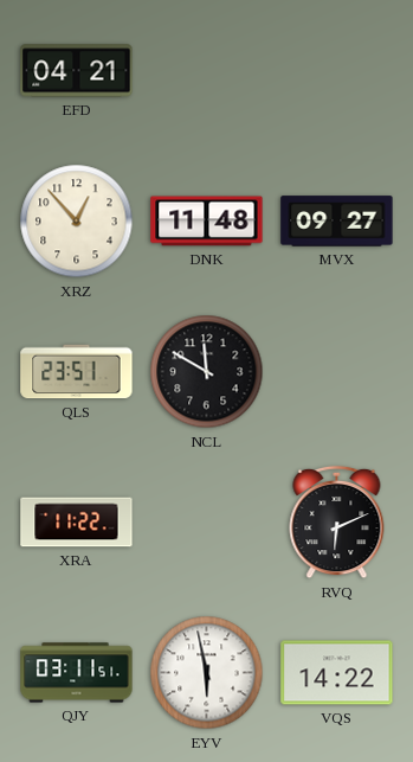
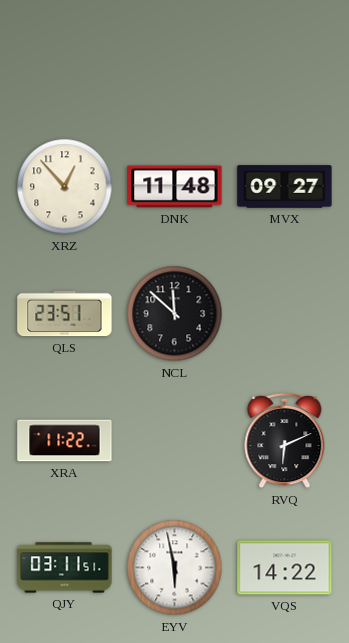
EFD: 04:21 -> none (77, 71)
NCL: 11:50 -> 11:52 (175, 314)
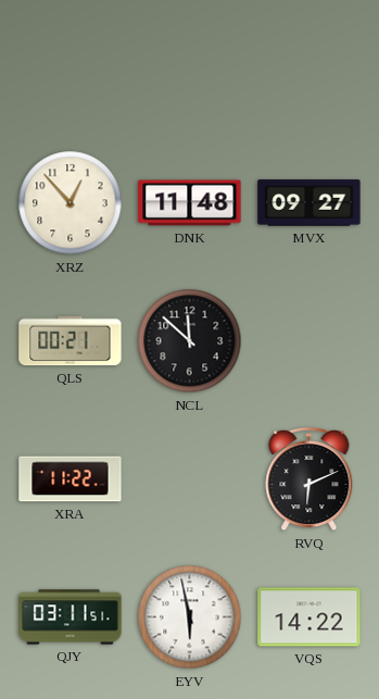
QLS: 23:51 -> 00:21 (71, 341)
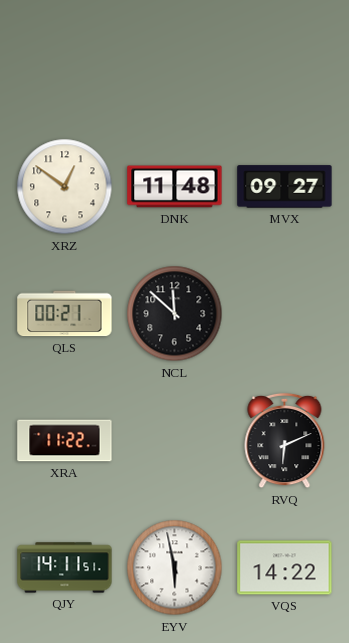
XRZ: 12:53 -> 12:51 (65, 187)
QJY: 03:11 -> 14:11 (65, 568)
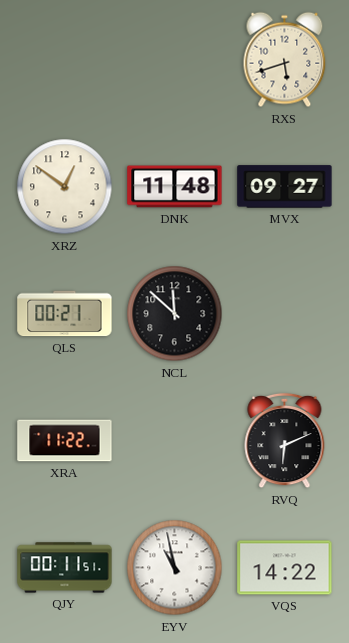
RXS: none -> 5:42 (285, 60)
QJY: 14:11 -> 00:11 (65, 568)
EYV: 5:58 -> 10:58 (175, 568)
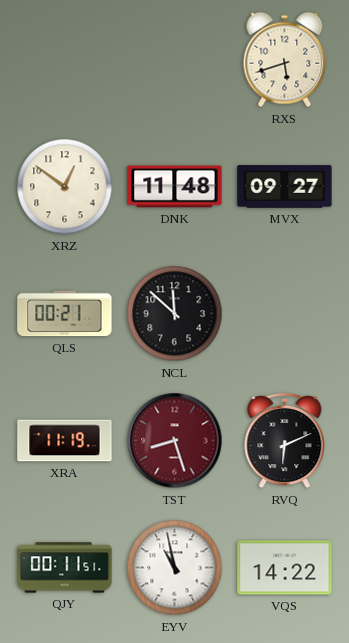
XRA: 11:22 -> 11:19 (65, 441)
TST: none -> 8:27 (175, 441)
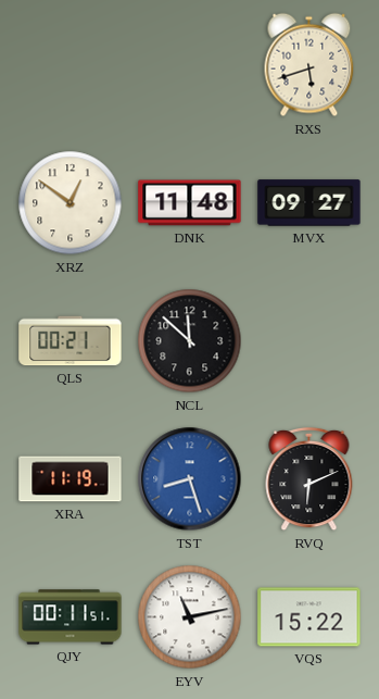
TST dial: burgundy -> blue (190, 479)
EYV: 10:58 -> 11:13 (190, 617)
VQS: 14:22 -> 15:22 (309, 617)
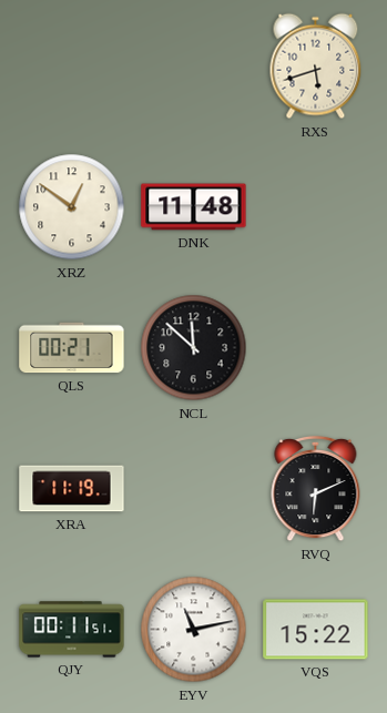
MVX: 09:27 -> none (309, 203)
TST: 8:27 -> none (190, 479)
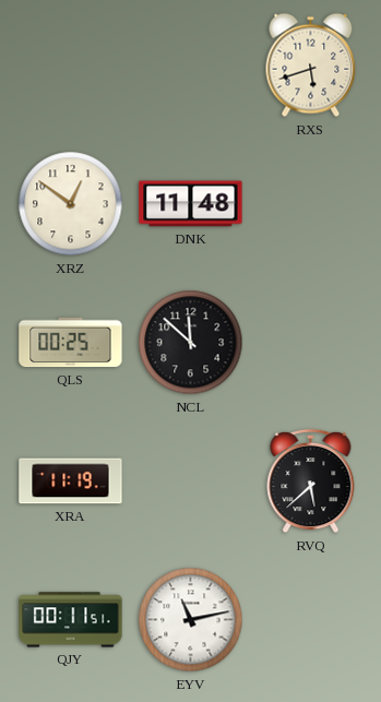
QLS: 00:21 -> 00:25 (71, 343)
RVQ: 6:11 -> 5:38 (311, 481)
VQS: 15:22 -> none (316, 630)
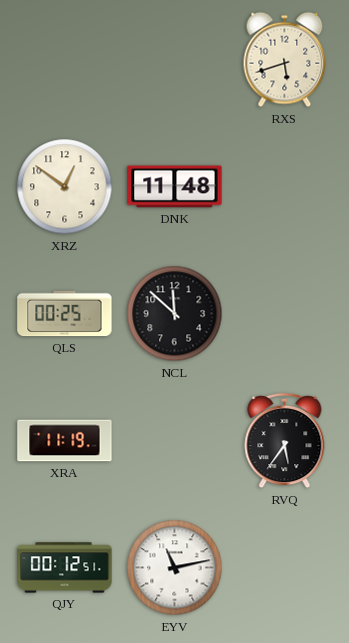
RVQ: 5:38 -> 5:36 (285, 441)
QJY: 00:11 -> 00:12 (65, 568)
